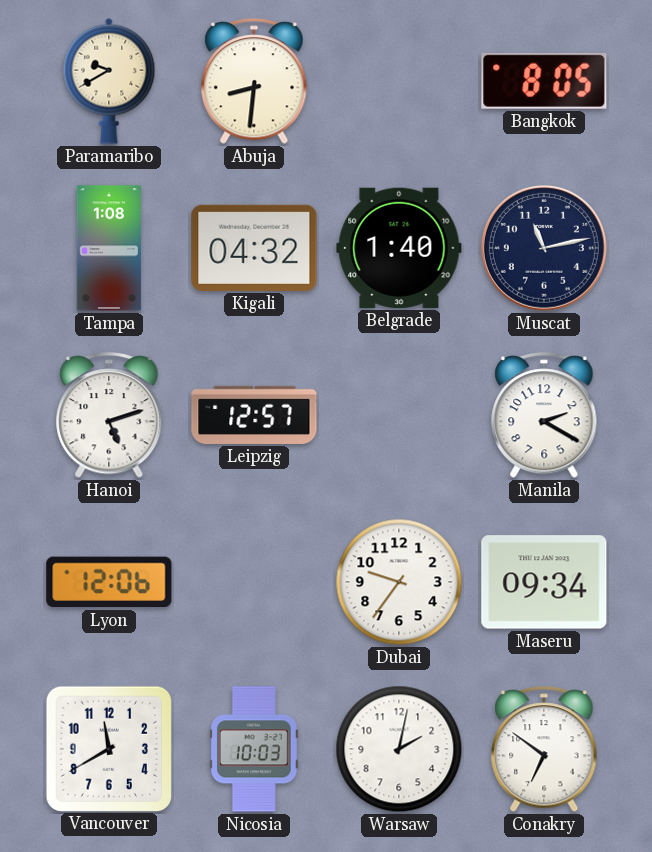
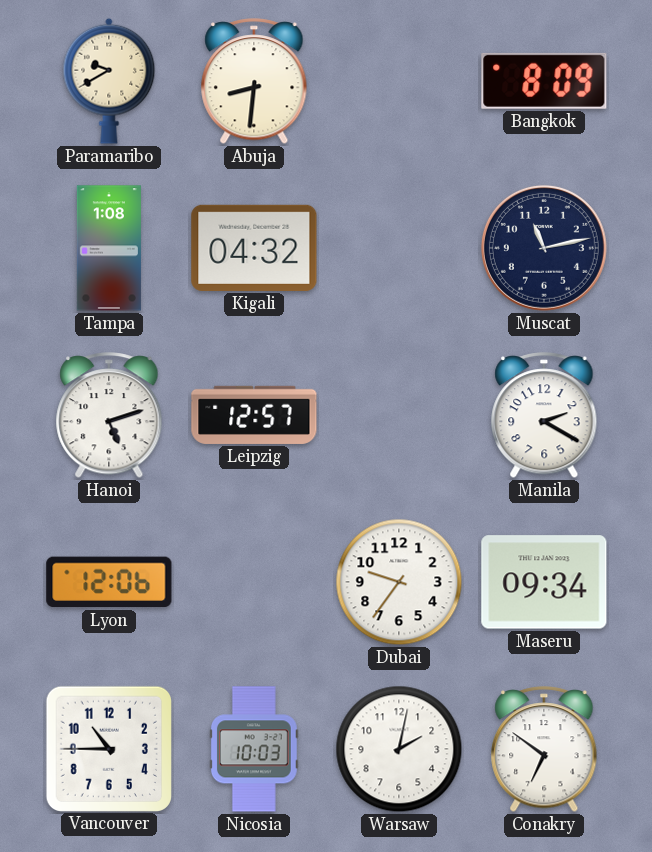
Bangkok: 8:05 -> 8:09 (544, 81)
Belgrade: 1:40 -> none (399, 248)
Vancouver: 11:40 -> 10:45 (108, 748)
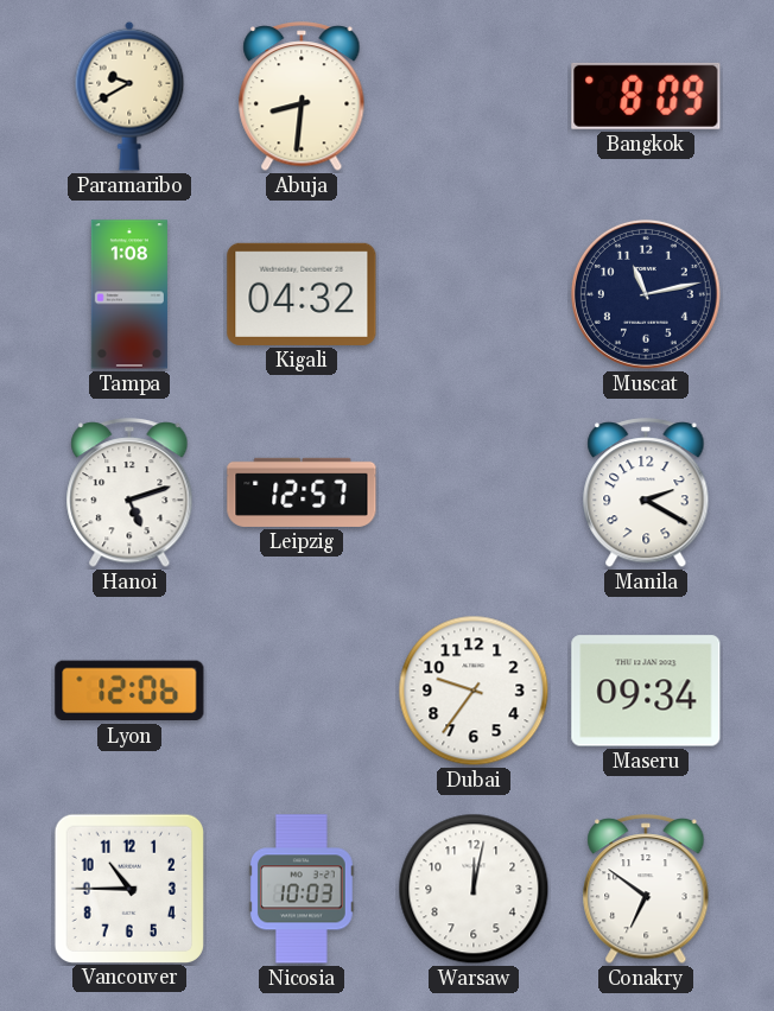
Warsaw: 2:02 -> 12:02 (474, 889)
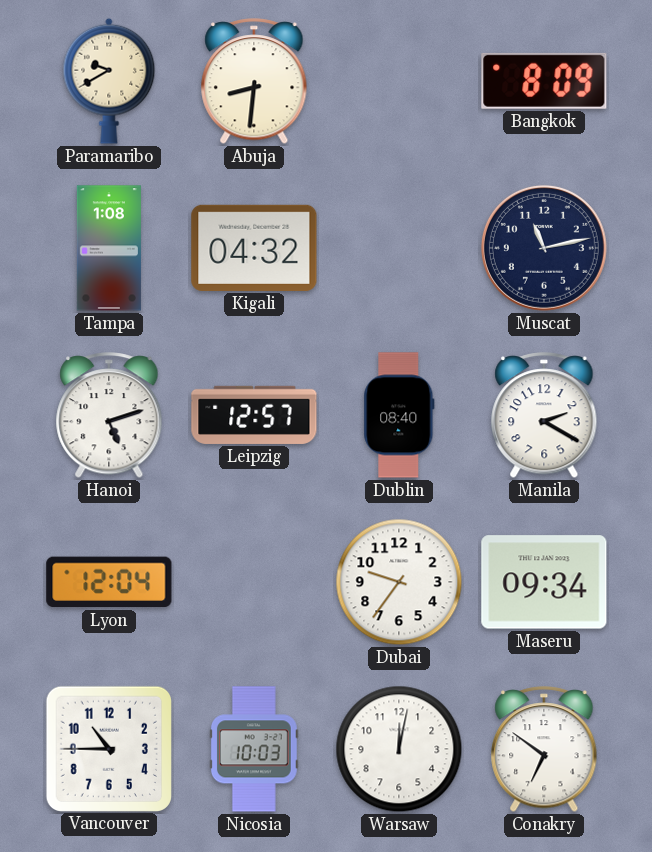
Dublin: none -> 08:40 (399, 415)
Lyon: 12:06 -> 12:04 (109, 582)
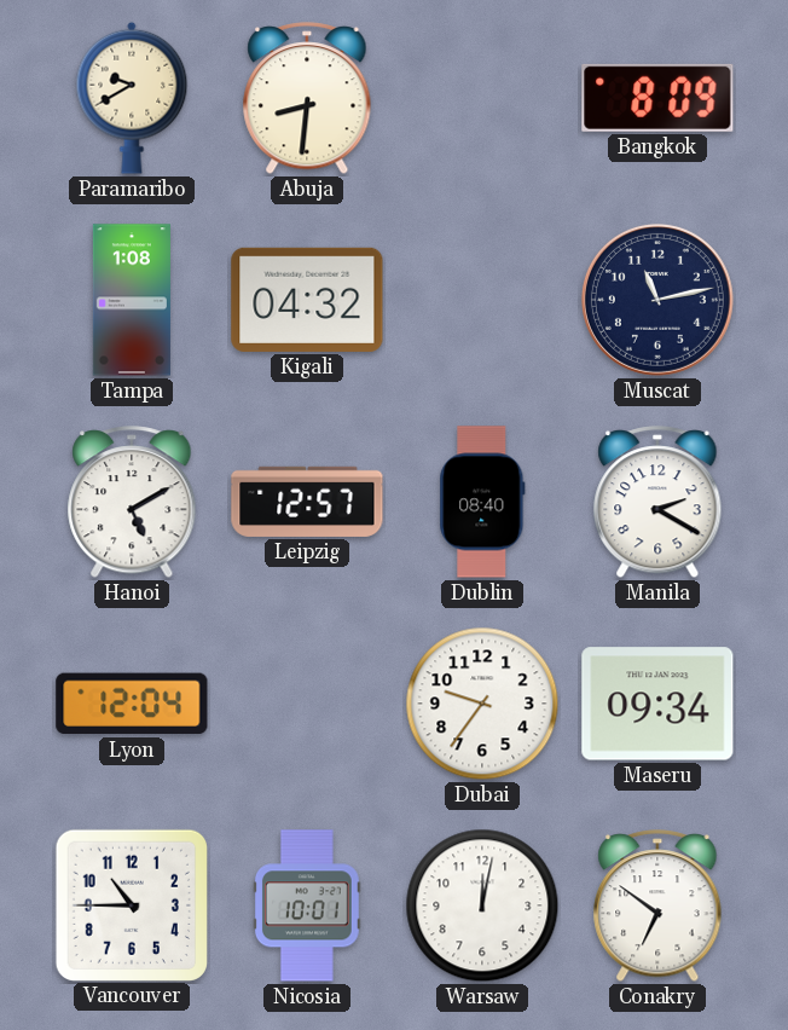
Hanoi: 5:12 -> 5:10 (132, 503)
Nicosia: 10:03 -> 10:01 (307, 905)
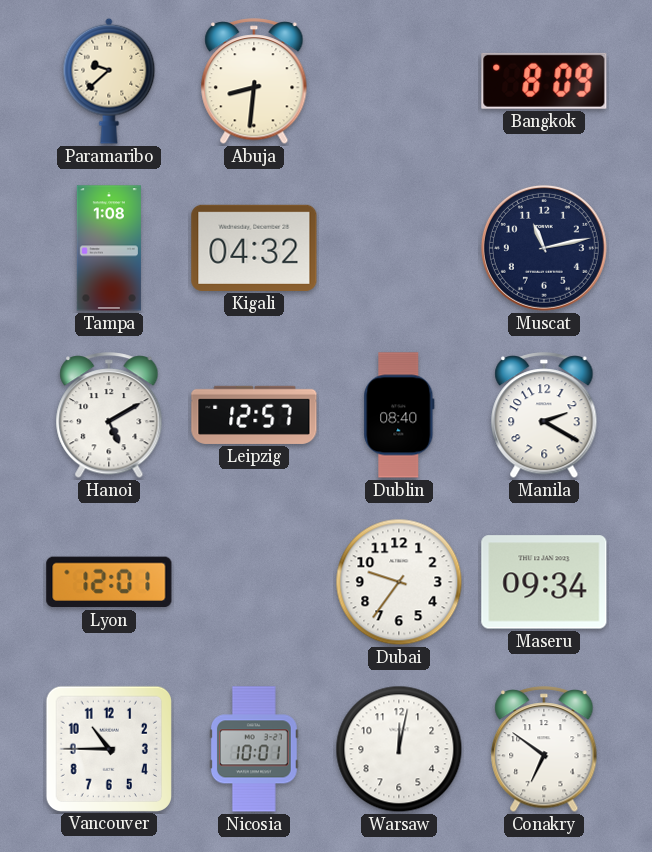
Paramaribo: 9:40 -> 9:38 (109, 81)
Lyon: 12:04 -> 12:01 (109, 582)
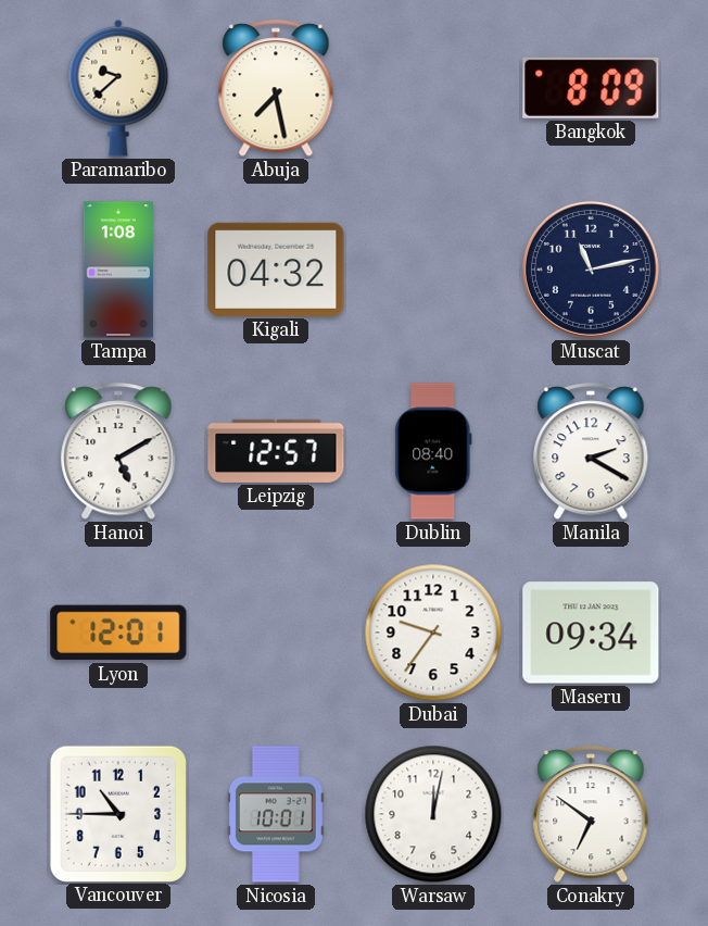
Abuja: 8:31 -> 7:28 (276, 89)
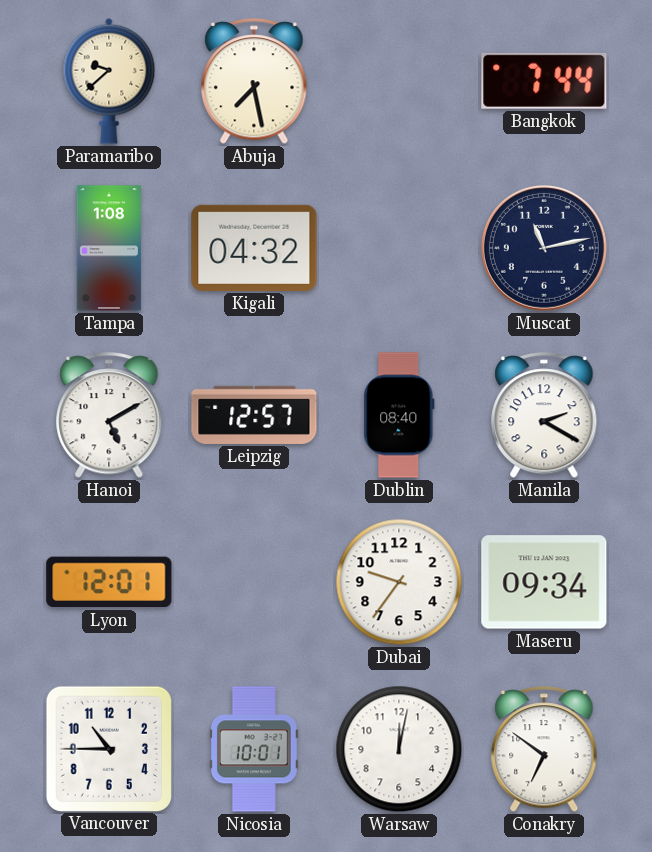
Bangkok: 8:09 -> 7:44 (544, 81)
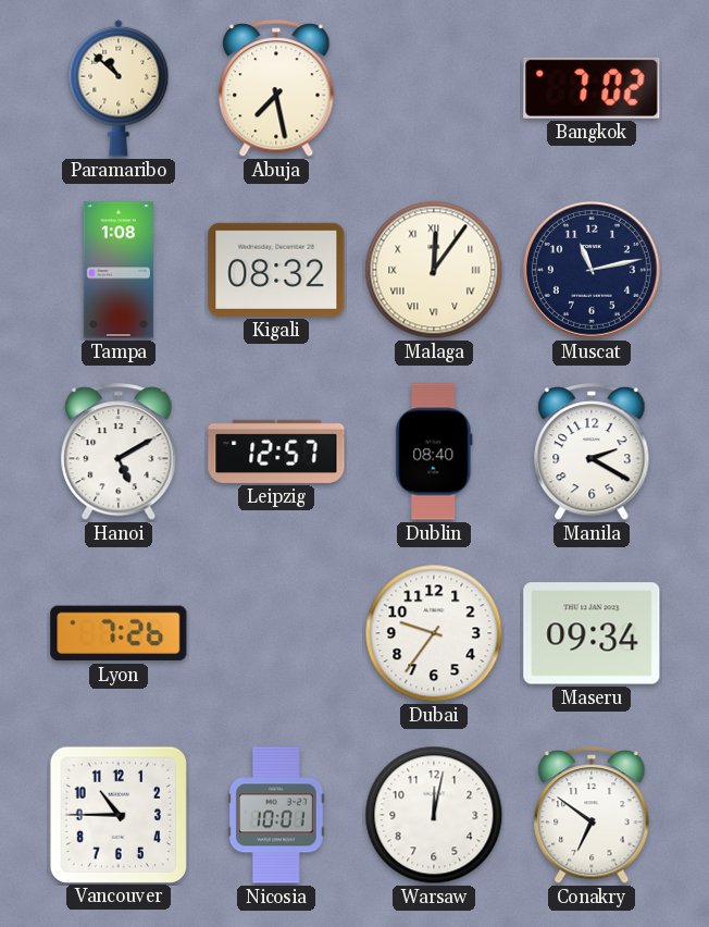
Paramaribo: 9:38 -> 10:52 (119, 88)
Bangkok: 7:44 -> 7:02 (592, 88)
Kigali: 04:32 -> 08:32 (276, 270)
Malaga: none -> 12:06 (434, 270)
Lyon: 12:01 -> 7:26 (119, 633)
